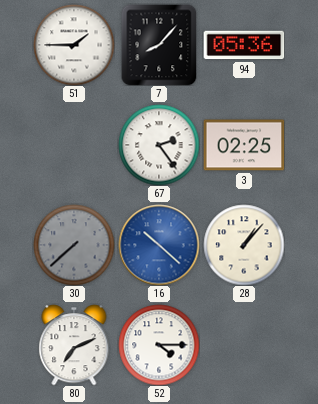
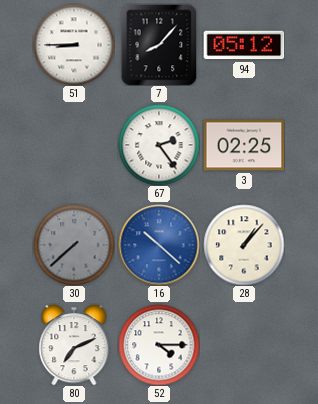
51: 1:45 -> 8:45 (74, 45)
94: 05:36 -> 05:12 (244, 45)
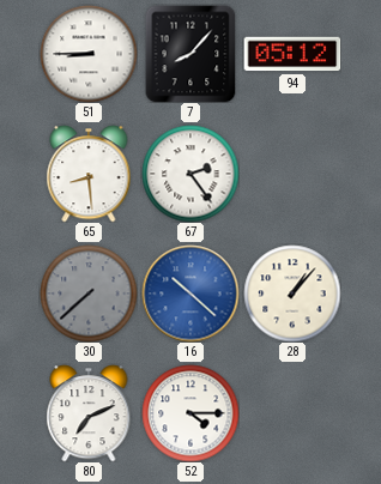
65: none -> 8:29 (89, 174)
3: 02:25 -> none (244, 145)
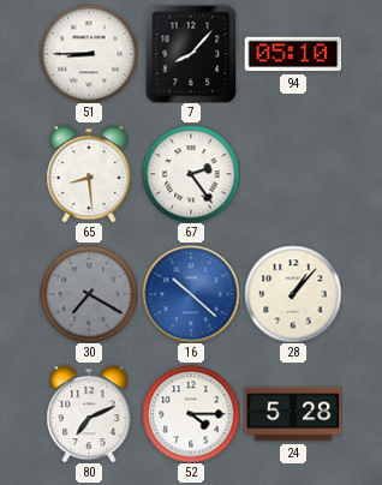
94: 05:12 -> 05:10 (293, 54)
30: 7:38 -> 7:20 (89, 294)
24: none -> 5:28 (293, 414)
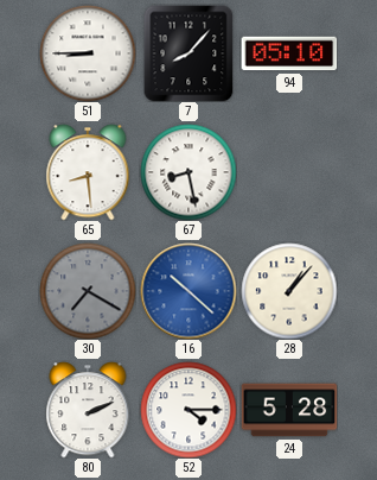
67: 2:24 -> 8:28 (188, 172)
80: 7:11 -> 2:11 (88, 410)
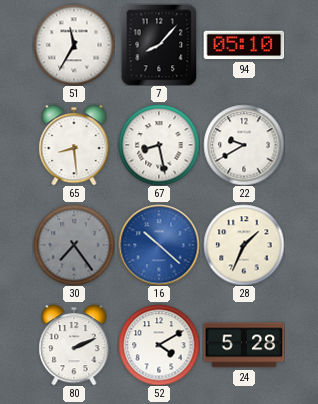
51: 8:45 -> 11:35 (74, 45)
22: none -> 9:40 (244, 145)
30: 7:20 -> 7:24 (74, 245)
28: 1:07 -> 1:34 (244, 245)
52: 4:15 -> 4:10 (159, 345)
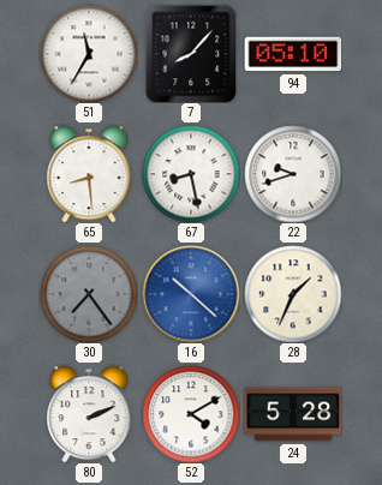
22: 9:40 -> 9:42 (293, 174)
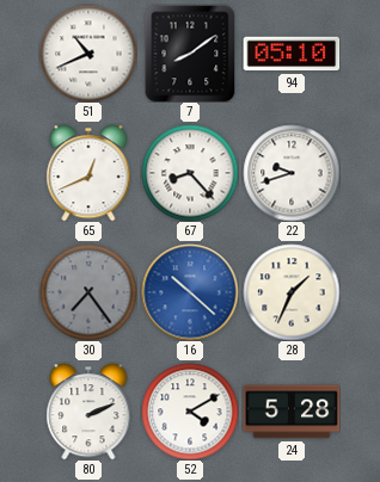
51: 11:35 -> 10:41 (88, 54)
7: 8:07 -> 8:09 (190, 54)
65: 8:29 -> 12:41 (88, 173)
67: 8:28 -> 8:23 (190, 173)
